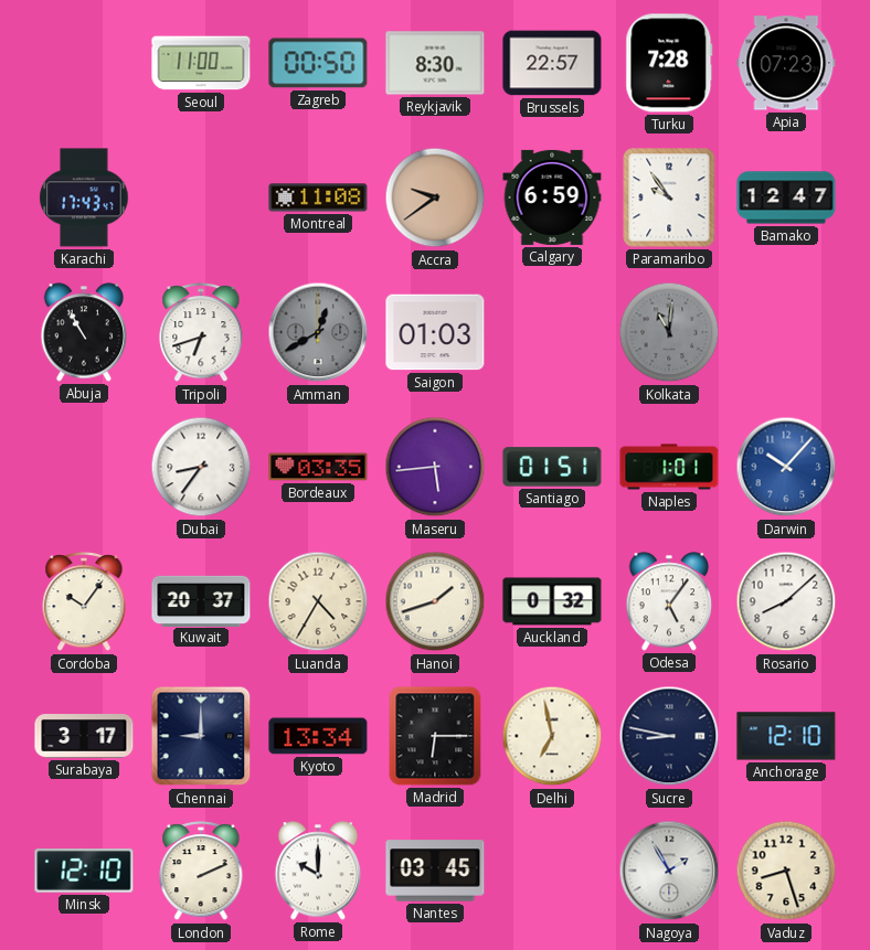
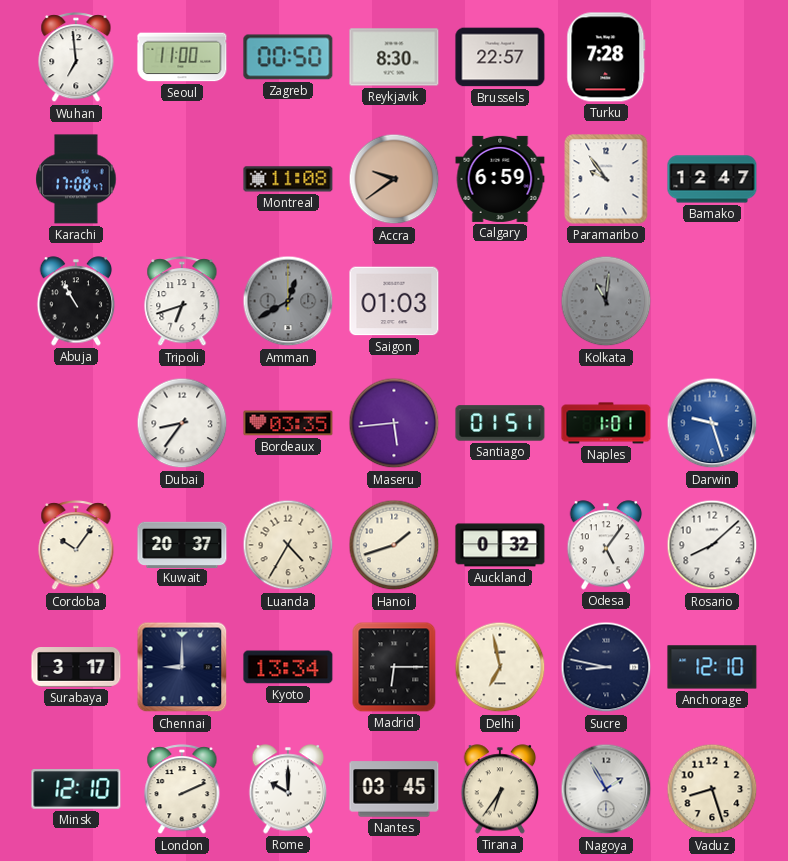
Wuhan: none -> 6:59 (76, 58)
Apia: 07:23 -> none (786, 63)
Karachi: 17:43 -> 17:08 (76, 179)
Darwin: 10:07 -> 9:27 (712, 423)
Tirana: none -> 6:36 (500, 789)
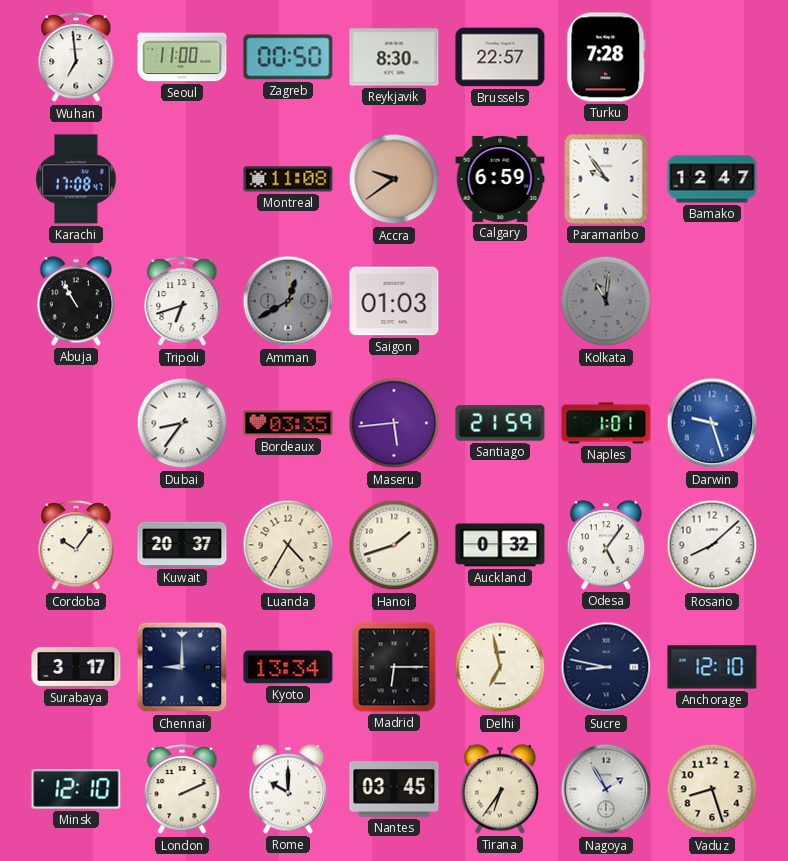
Santiago: 01:51 -> 21:59 (500, 423)
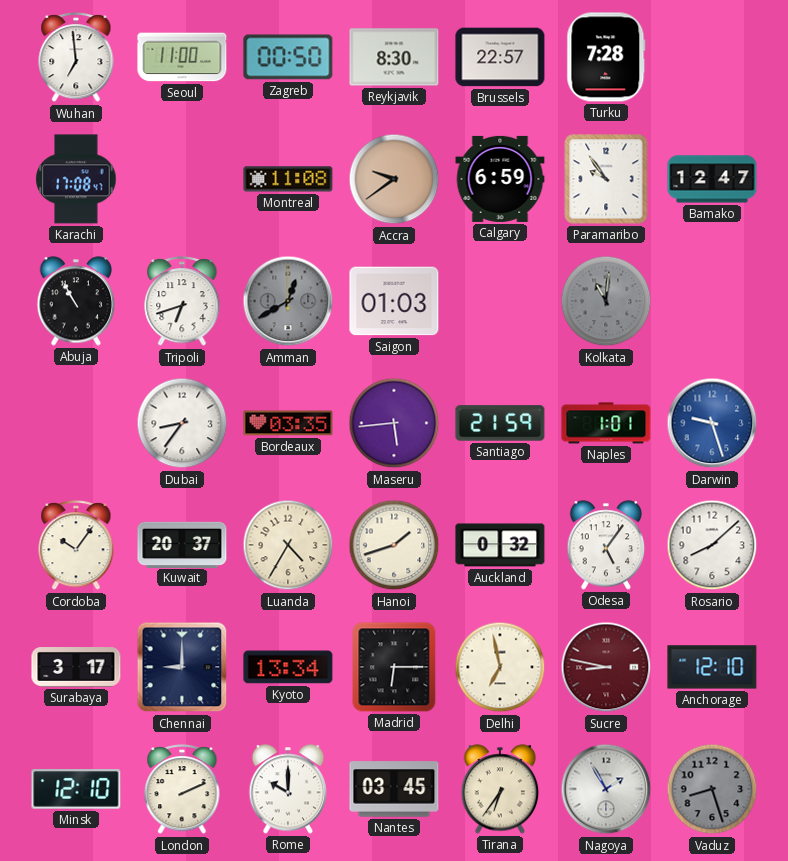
Sucre dial: navy -> burgundy (606, 667)
Vaduz dial: cream -> grey (712, 789)
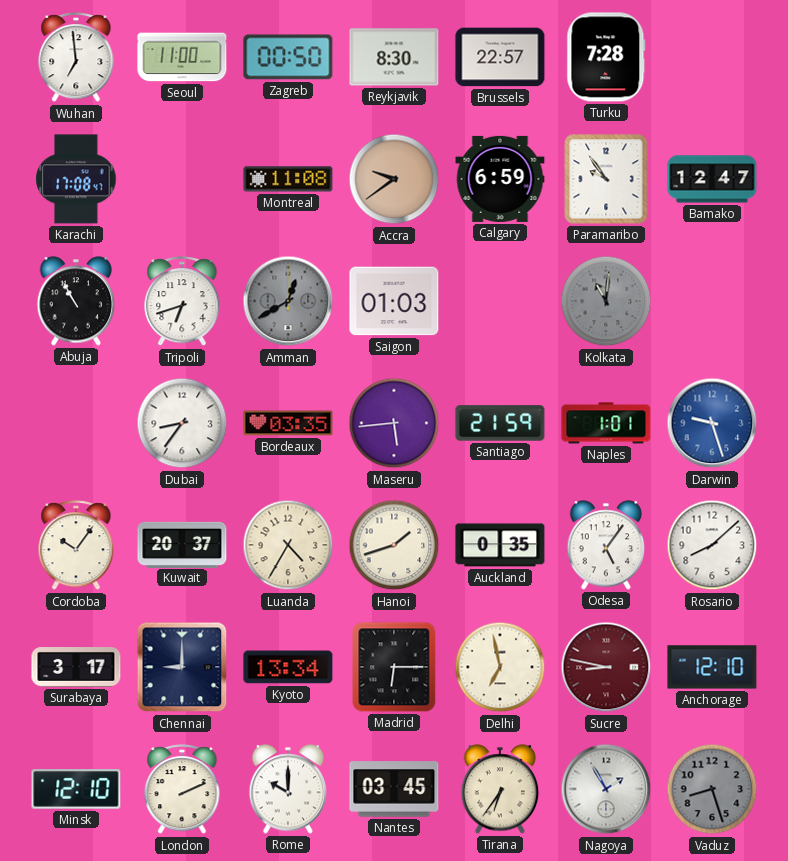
Auckland: 0:32 -> 0:35 (500, 545)
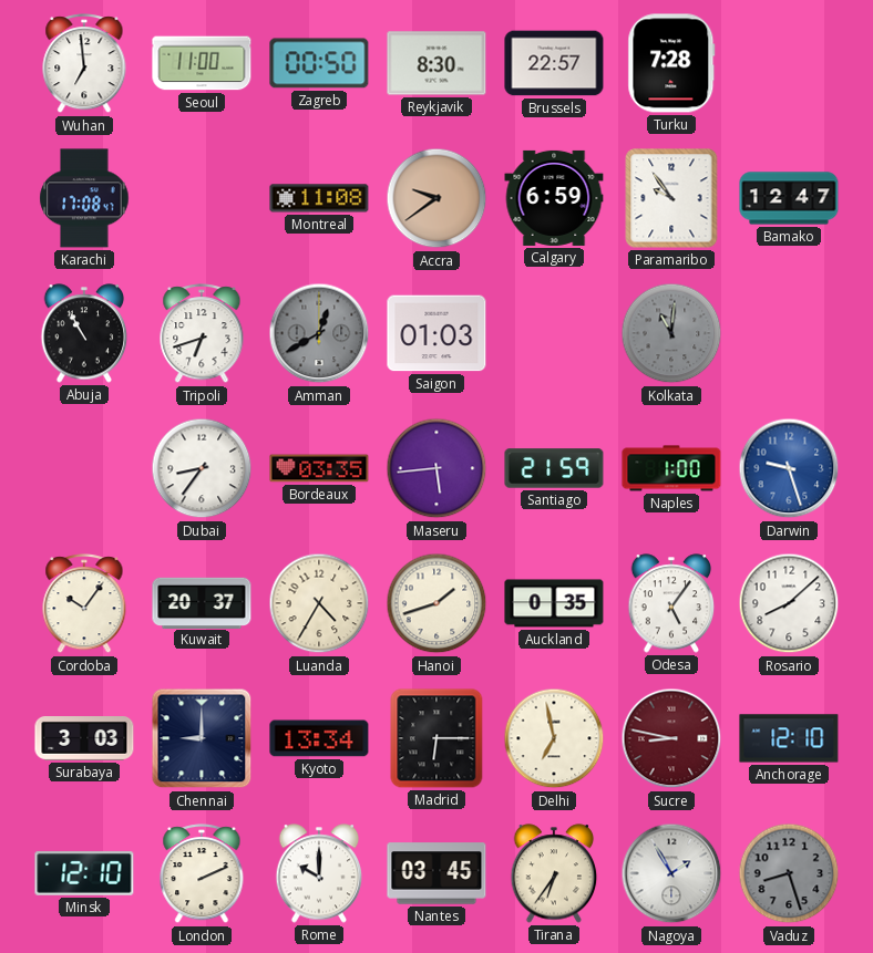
Naples: 1:01 -> 1:00 (671, 468)
Surabaya: 3:17 -> 3:03 (84, 739)
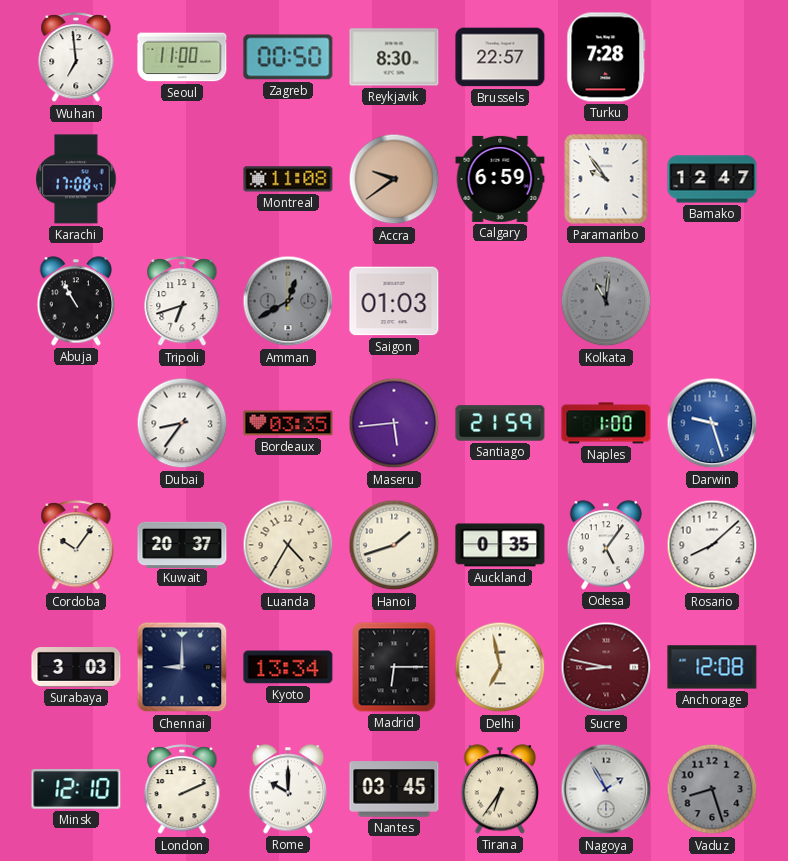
Anchorage: 12:10 -> 12:08 (712, 667)
